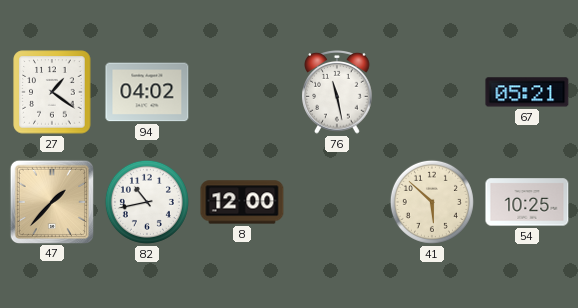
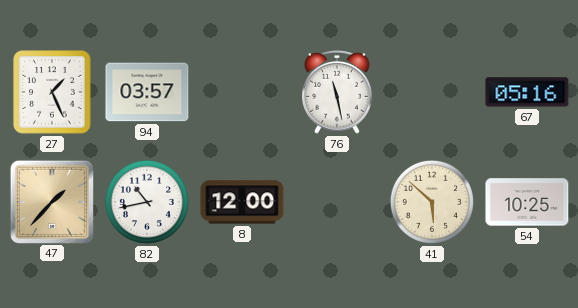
27: 1:21 -> 1:26 (52, 92)
94: 04:02 -> 03:57 (147, 92)
67: 05:21 -> 05:16 (527, 92)
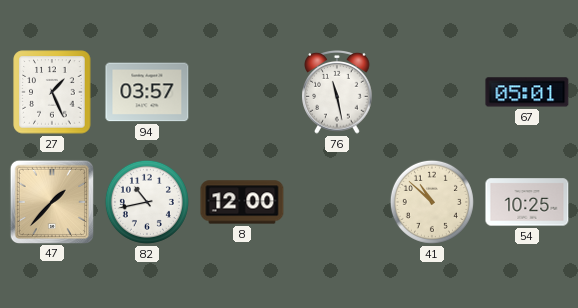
67: 05:16 -> 05:01 (527, 92)
41: 5:52 -> 10:52 (432, 202)
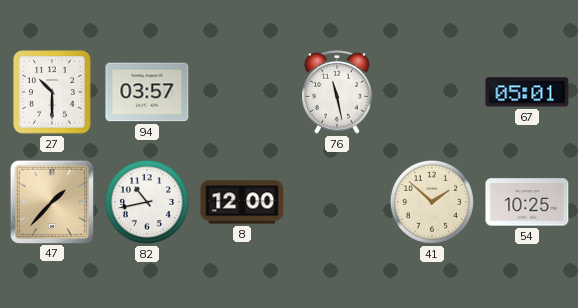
27: 1:26 -> 10:30 (52, 92)
41: 10:52 -> 1:52 (432, 202)
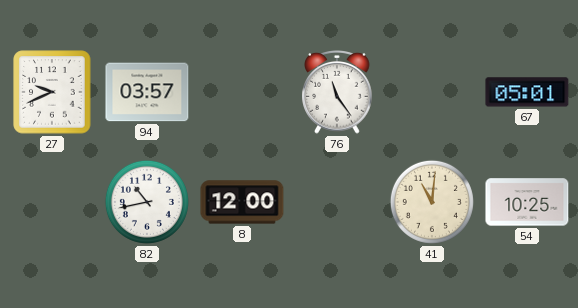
27: 10:30 -> 9:41 (52, 92)
76: 11:28 -> 11:24 (337, 93)
47: 1:37 -> none (51, 201)
41: 1:52 -> 11:01 (432, 202)
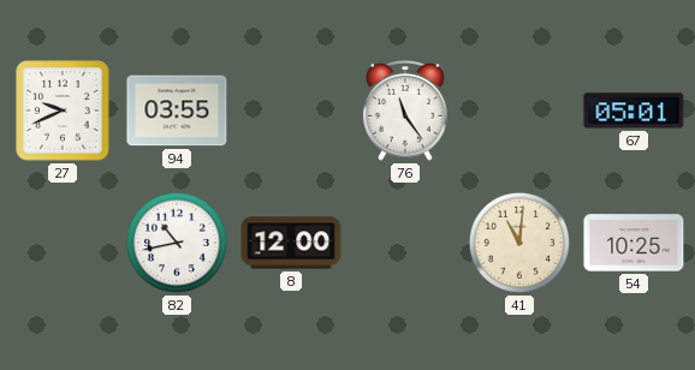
94: 03:57 -> 03:55 (177, 111)
